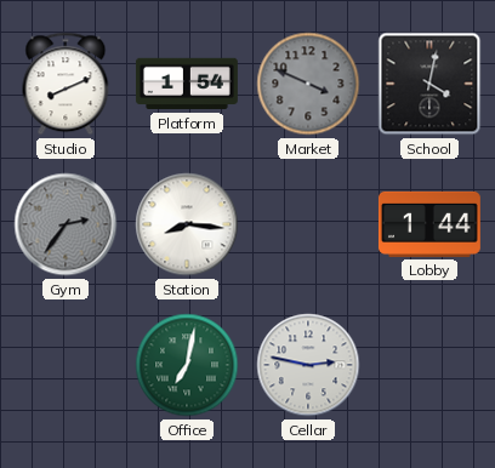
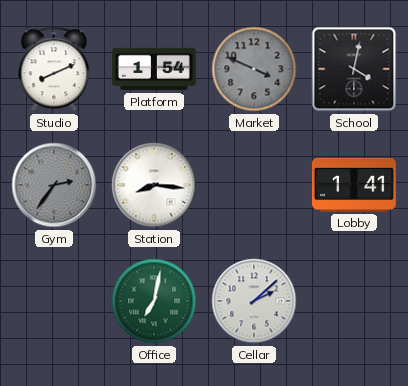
Lobby: 1:44 -> 1:41 (354, 185)
Cellar: 2:47 -> 2:08 (254, 301)
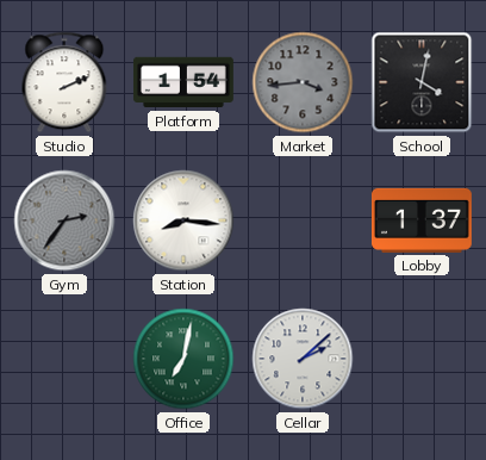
Studio: 8:11 -> 2:11 (64, 82)
Market: 3:49 -> 3:44 (303, 82)
Lobby: 1:41 -> 1:37 (422, 220)
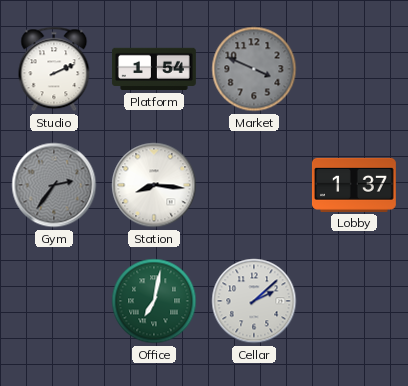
Market: 3:44 -> 3:49 (254, 69)
School: 4:02 -> none (422, 82)
